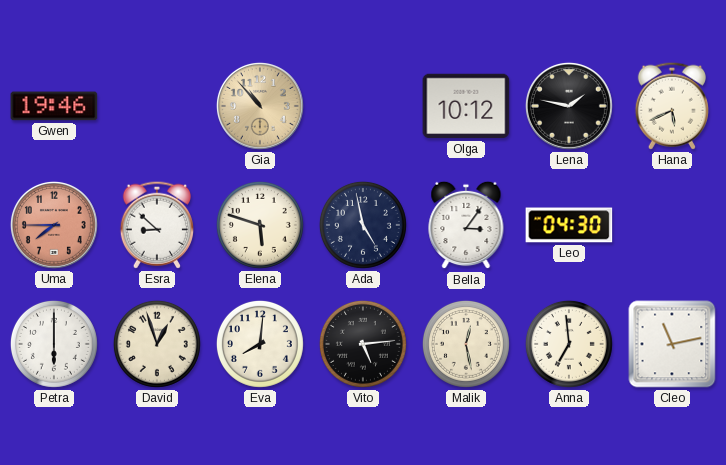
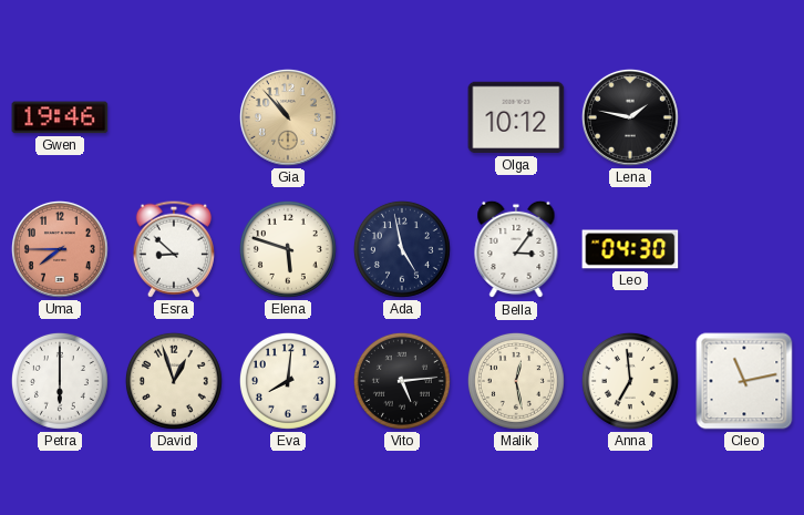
Hana: 5:41 -> none (672, 106)
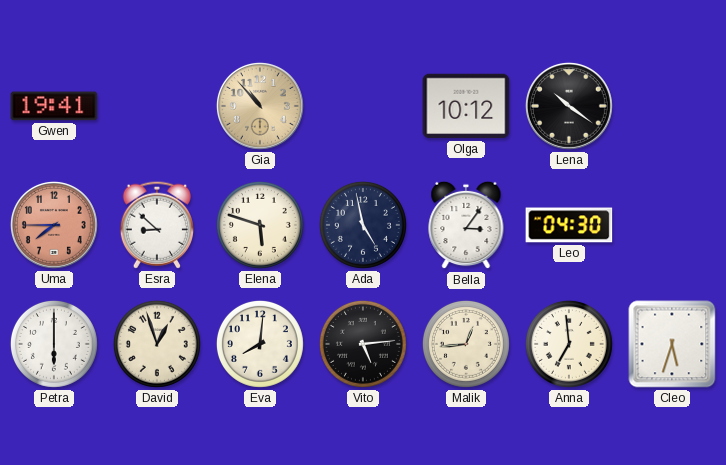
Gwen: 19:46 -> 19:41 (54, 106)
Lena: 1:47 -> 10:21 (569, 106)
Malik: 12:28 -> 12:44 (466, 344)
Cleo: 11:13 -> 5:33 (672, 344)
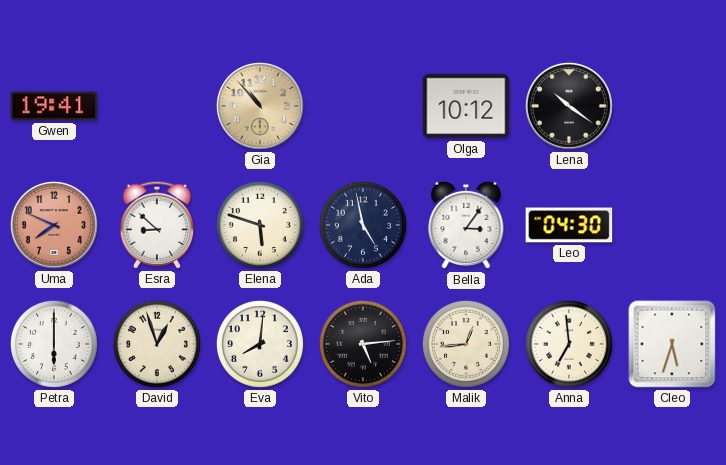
Uma: 7:45 -> 7:49 (54, 225)
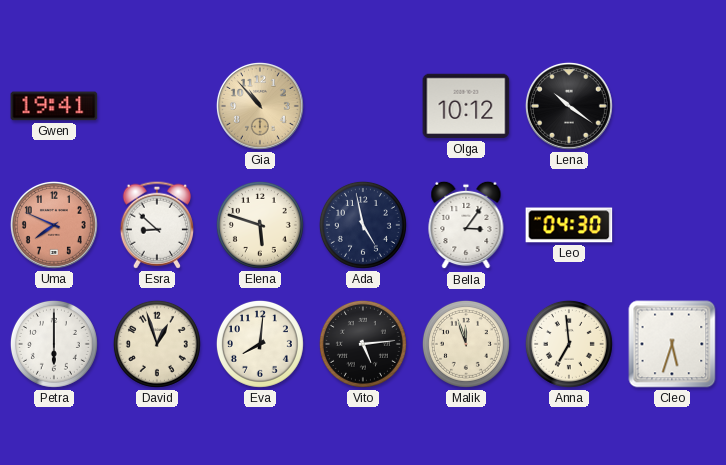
Malik: 12:44 -> 11:57 (466, 344)
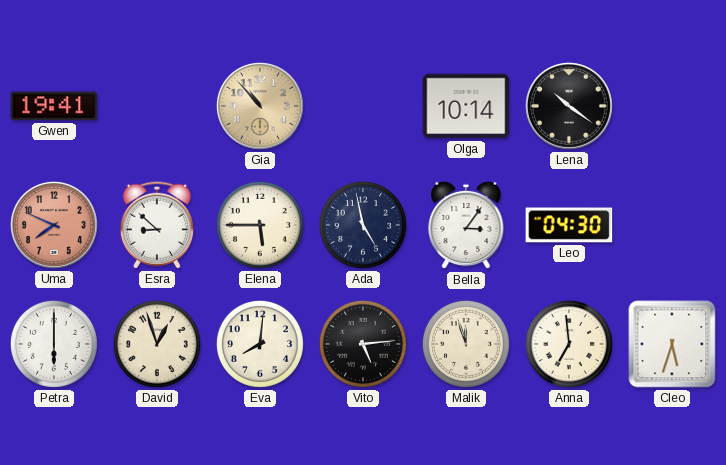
Olga: 10:12 -> 10:14 (466, 106)
Elena: 5:48 -> 5:45 (260, 225)
